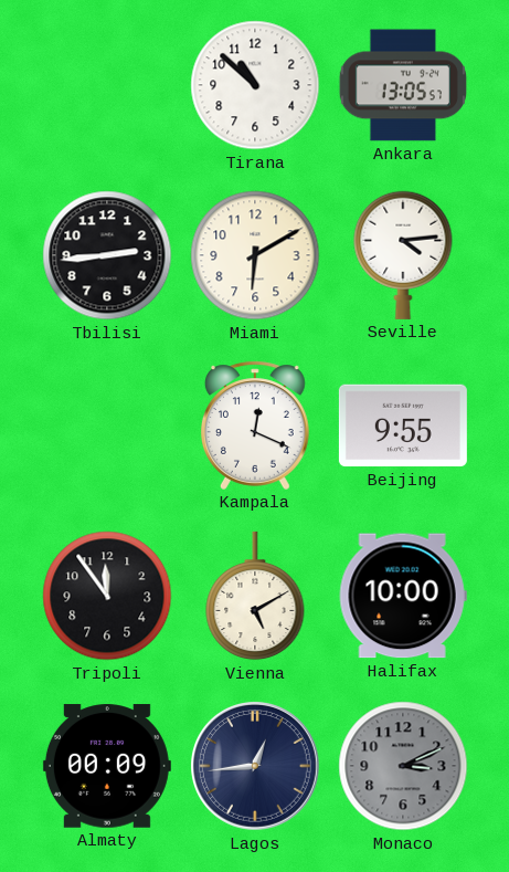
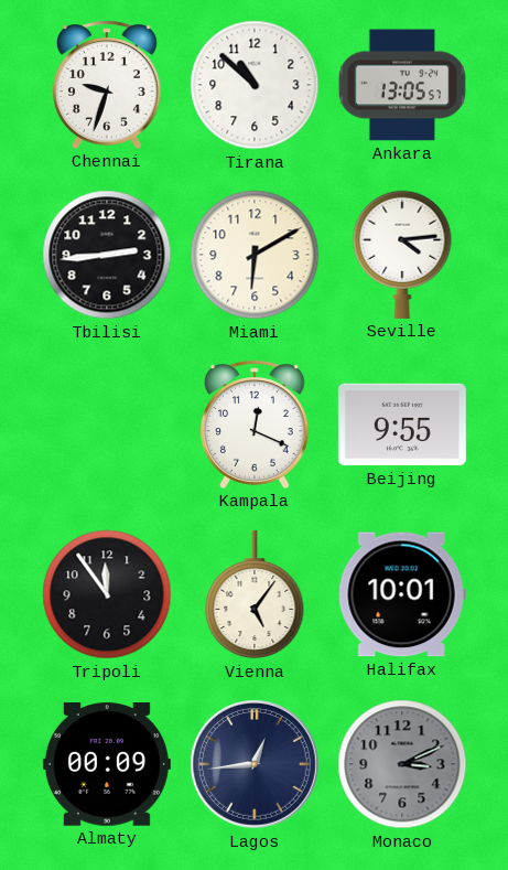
Chennai: none -> 9:33 (107, 85)
Vienna: 5:10 -> 5:06 (255, 594)
Halifax: 10:00 -> 10:01 (402, 594)
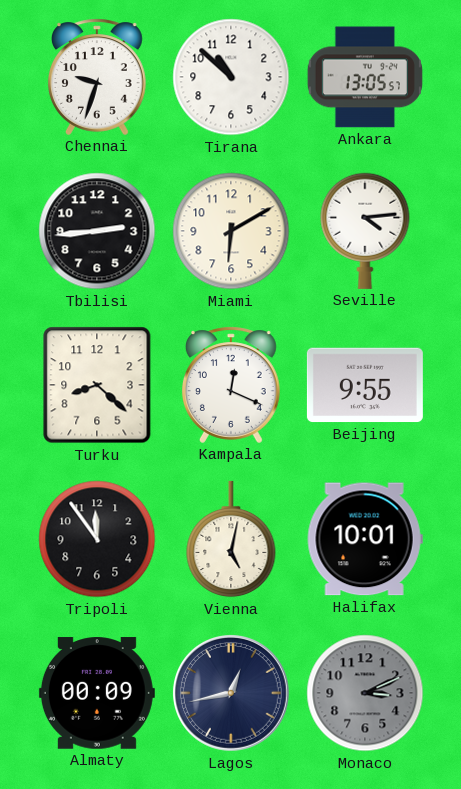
Turku: none -> 8:22 (97, 385)
Vienna: 5:06 -> 5:02 (231, 539)
Lagos: 12:44 -> 12:43 (232, 694)
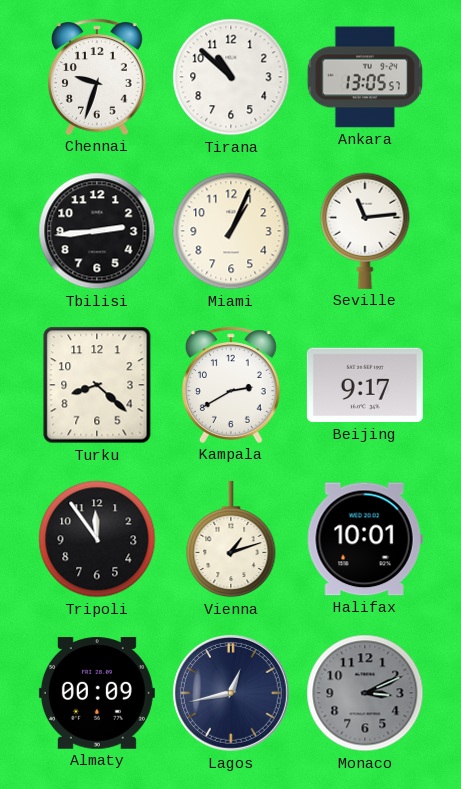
Miami: 6:10 -> 1:04 (231, 231)
Seville: 4:14 -> 11:14 (365, 231)
Kampala: 12:19 -> 2:40 (231, 385)
Beijing: 9:55 -> 9:17 (365, 385)
Vienna: 5:02 -> 1:12 (231, 539)
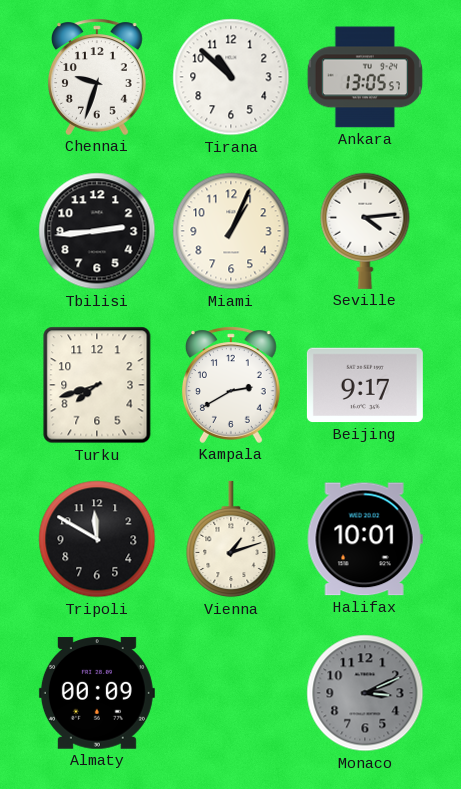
Seville: 11:14 -> 4:14 (365, 231)
Turku: 8:22 -> 7:42 (97, 385)
Tripoli: 11:54 -> 11:50 (97, 539)
Lagos: 12:43 -> none (232, 694)
